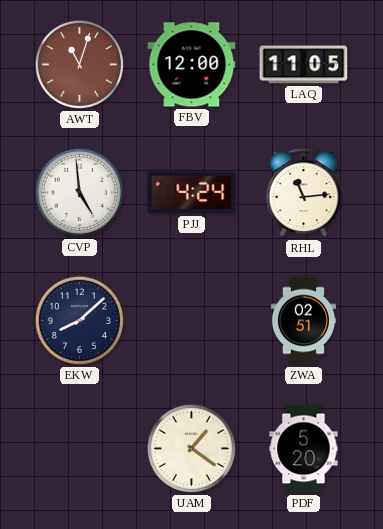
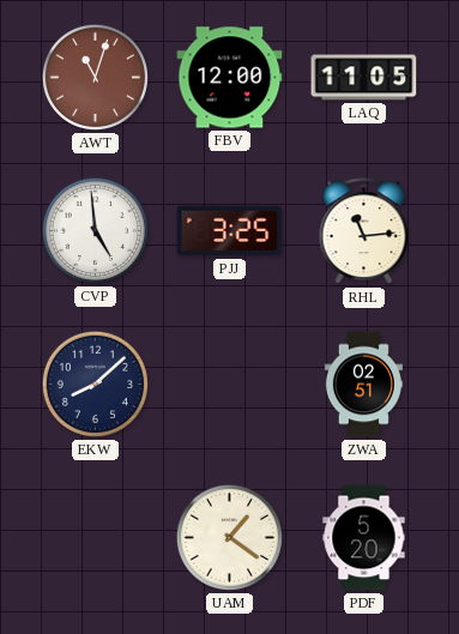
PJJ: 4:24 -> 3:25 (230, 231)
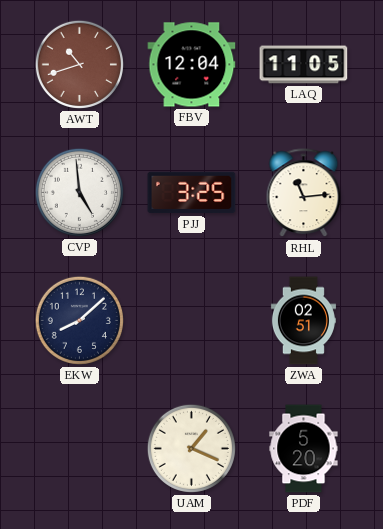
AWT: 11:03 -> 10:42 (79, 64)
FBV: 12:00 -> 12:04 (192, 65)
UAM: 1:21 -> 1:19 (191, 448)
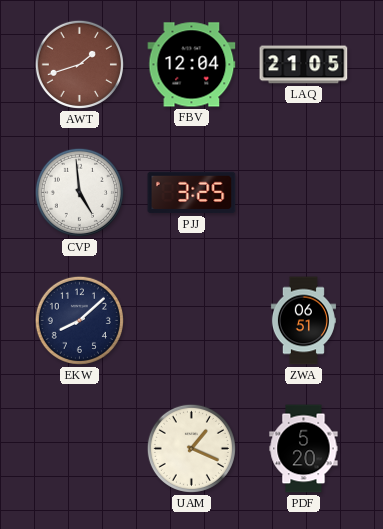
AWT: 10:42 -> 1:42 (79, 64)
LAQ: 11:05 -> 21:05 (304, 65)
RHL: 11:14 -> none (304, 193)
ZWA: 02:51 -> 06:51 (303, 321)
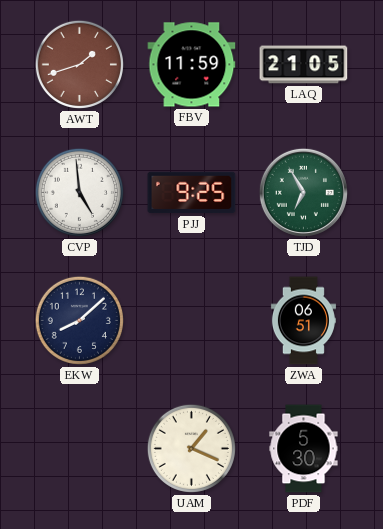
FBV: 12:04 -> 11:59 (192, 65)
PJJ: 3:25 -> 9:25 (192, 193)
TJD: none -> 6:55 (303, 192)
PDF: 5:20 -> 5:30 (304, 449)
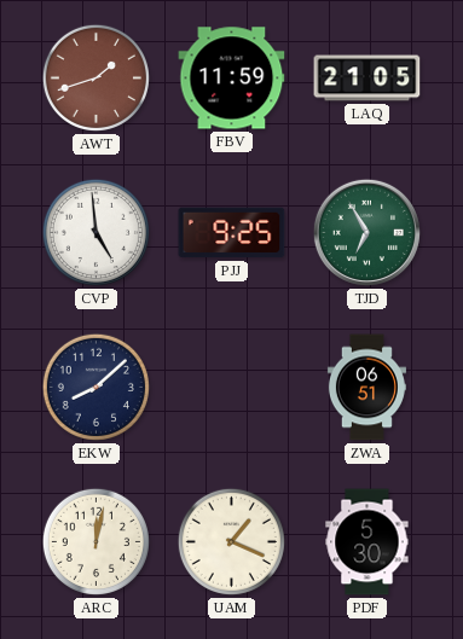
ARC: none -> 12:02 (96, 541)
